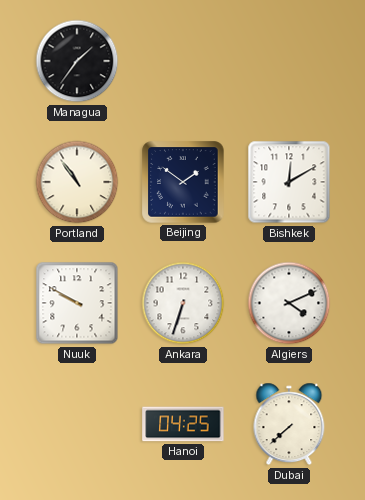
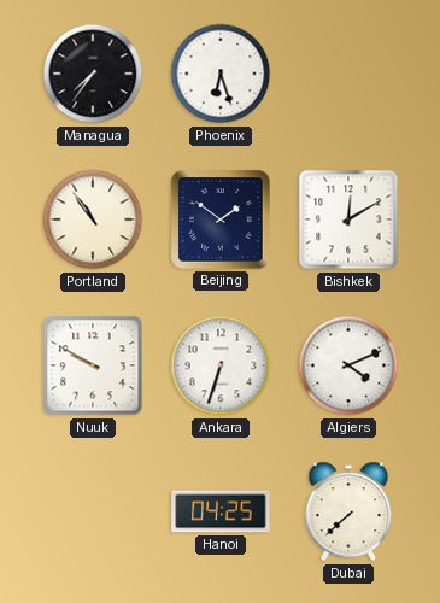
Managua: 1:36 -> 7:36 (93, 74)
Phoenix: none -> 6:27 (221, 74)
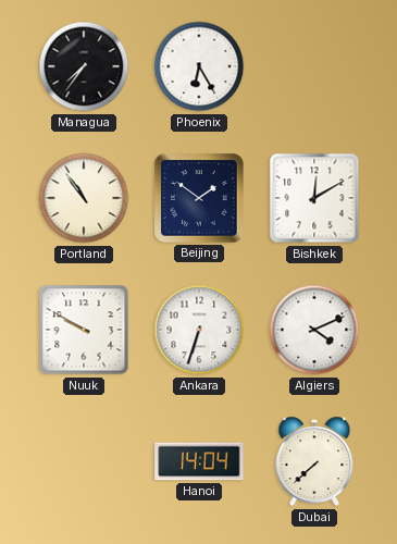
Phoenix: 6:27 -> 6:25 (199, 66)
Hanoi: 04:25 -> 14:04 (199, 461)
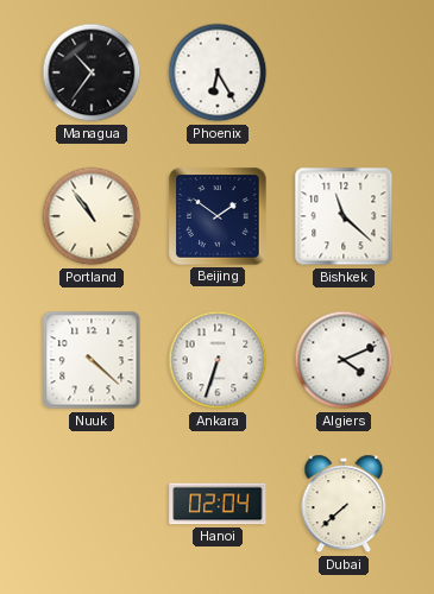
Managua: 7:36 -> 10:36 (92, 72)
Bishkek: 12:10 -> 11:22 (344, 216)
Nuuk: 9:50 -> 4:22 (92, 360)
Hanoi: 14:04 -> 02:04 (218, 504)
